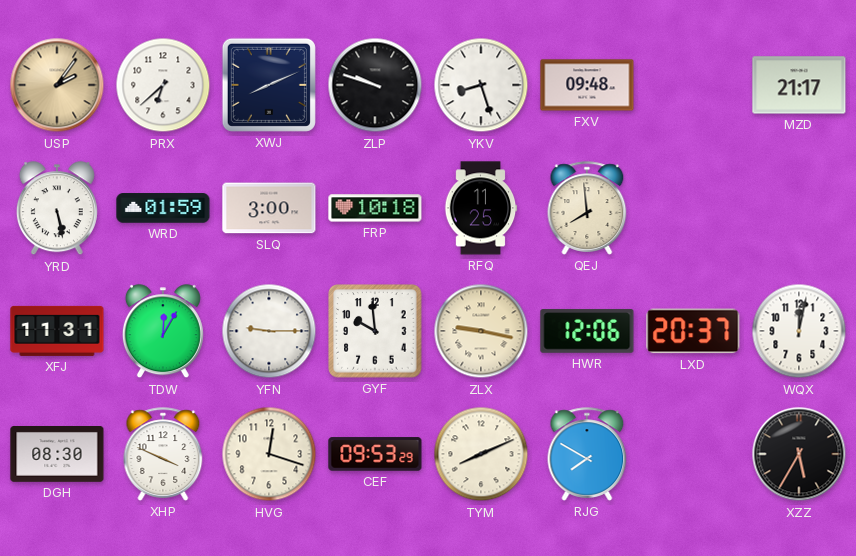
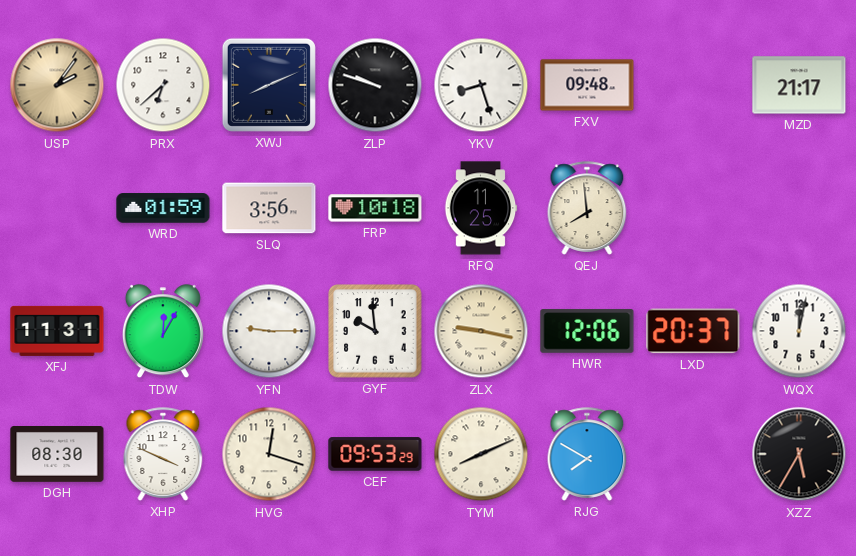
YRD: 5:28 -> none (57, 209)
SLQ: 3:00 -> 3:56 (269, 208)
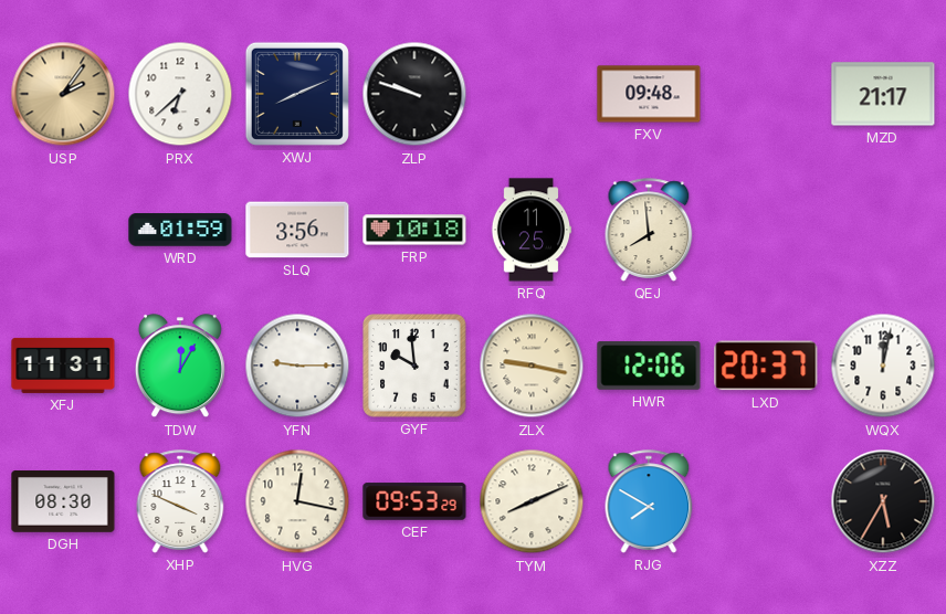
YKV: 8:27 -> none (481, 85)
HVG: 12:18 -> 12:17 (297, 501)
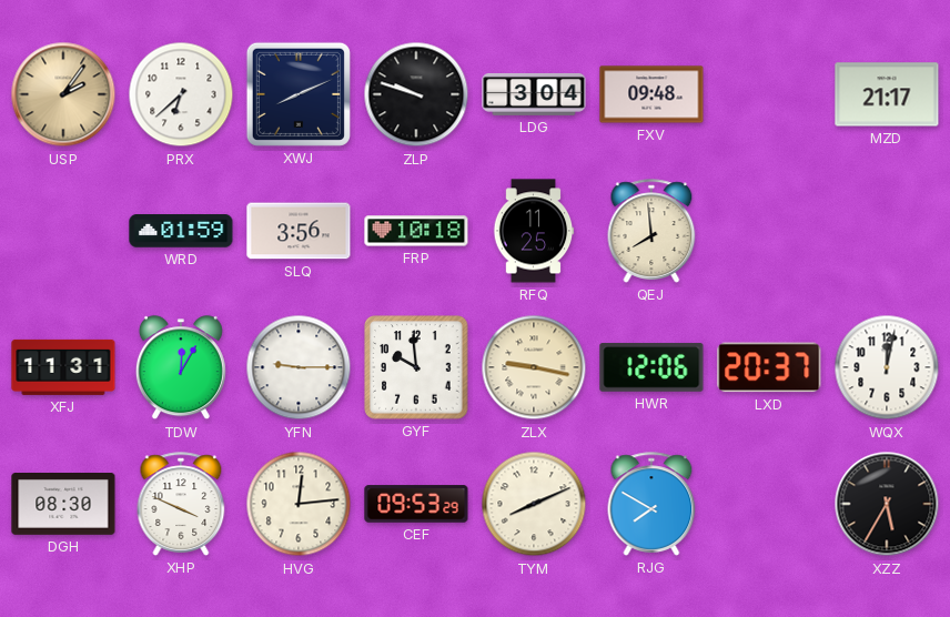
LDG: none -> 3:04 (534, 94)
HVG: 12:17 -> 12:14 (299, 504)
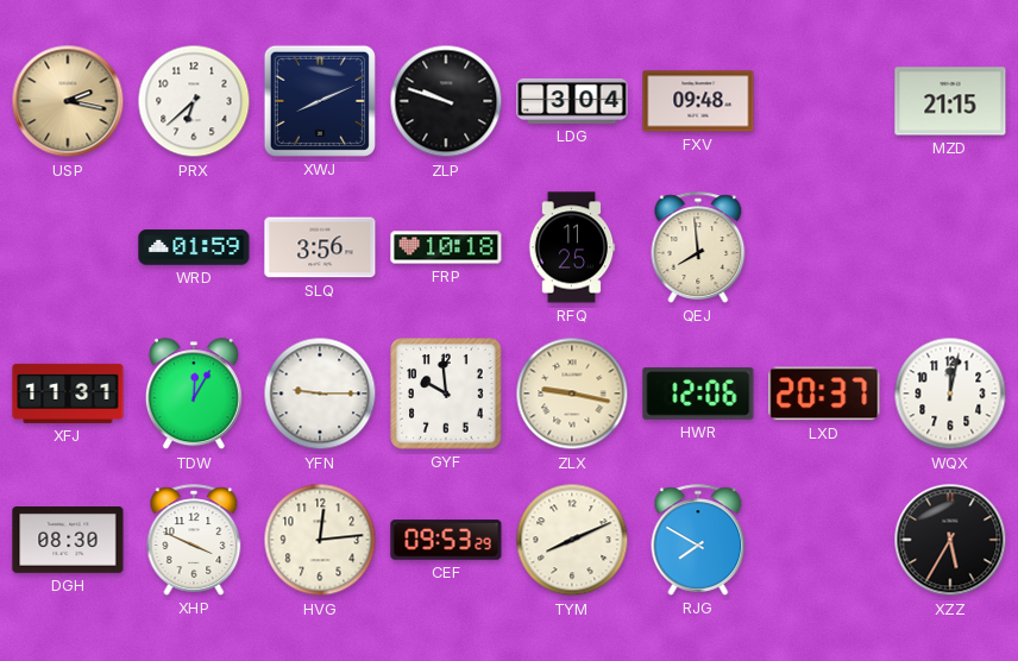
USP: 2:06 -> 2:17 (68, 101)
MZD: 21:17 -> 21:15 (950, 101)
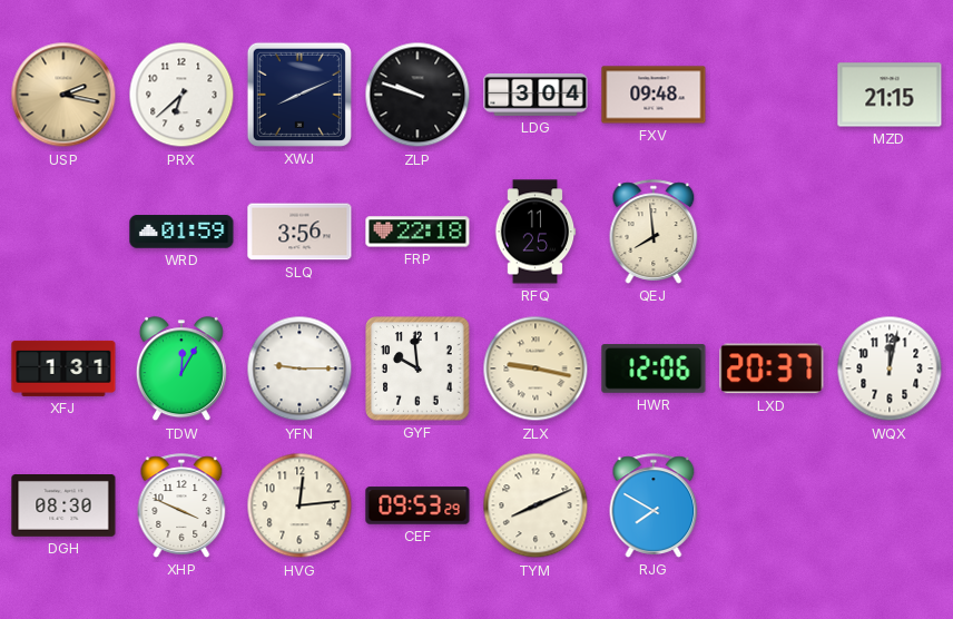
FRP: 10:18 -> 22:18 (417, 232)
XFJ: 11:31 -> 1:31 (63, 369)
XZZ: 5:35 -> none (950, 540)
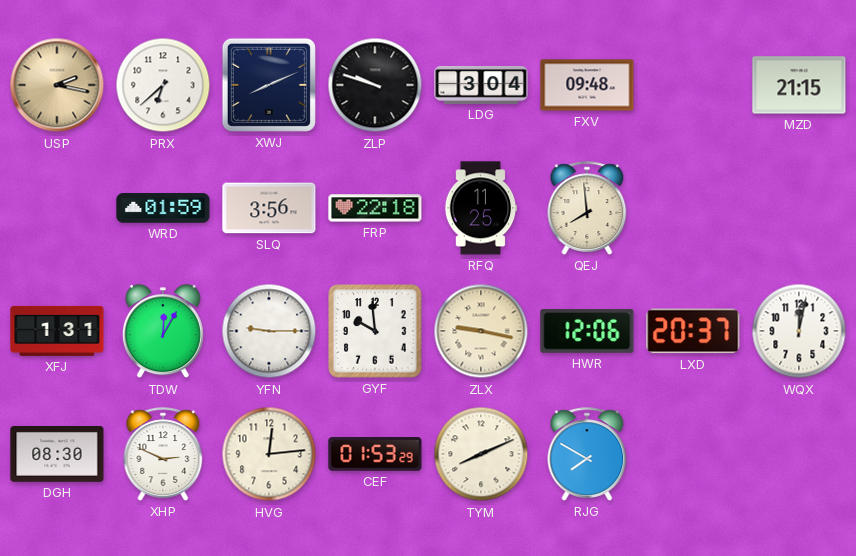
XHP: 3:49 -> 2:49 (163, 454)
CEF: 09:53 -> 01:53 (375, 454)
